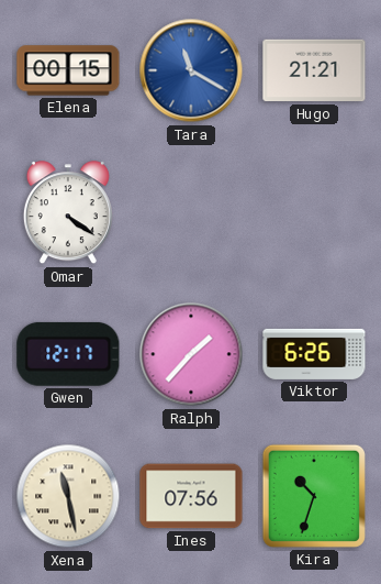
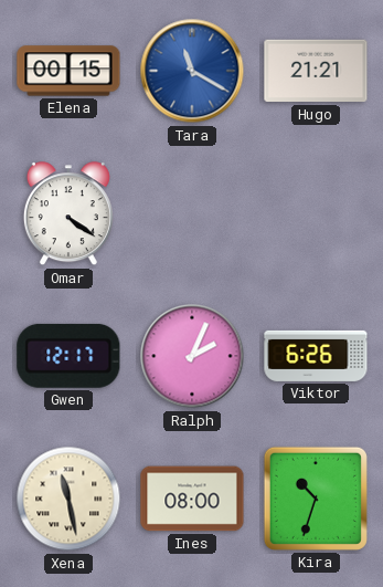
Ralph: 1:37 -> 2:04 (192, 356)
Ines: 07:56 -> 08:00 (192, 499)
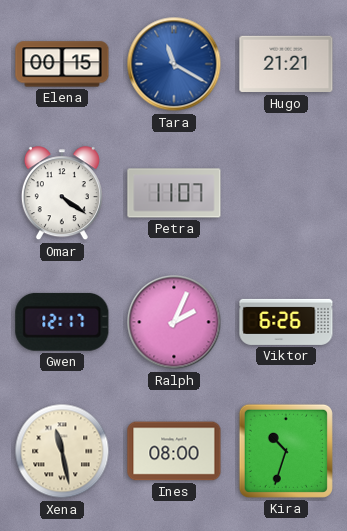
Petra: none -> 11:07 (174, 193)
